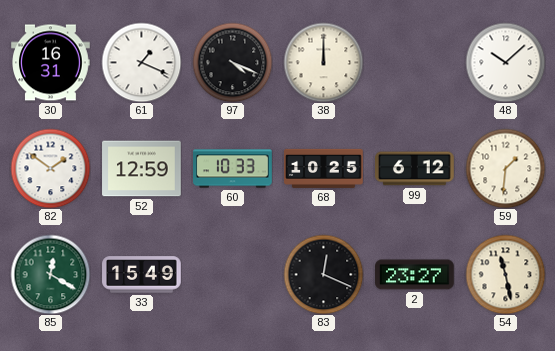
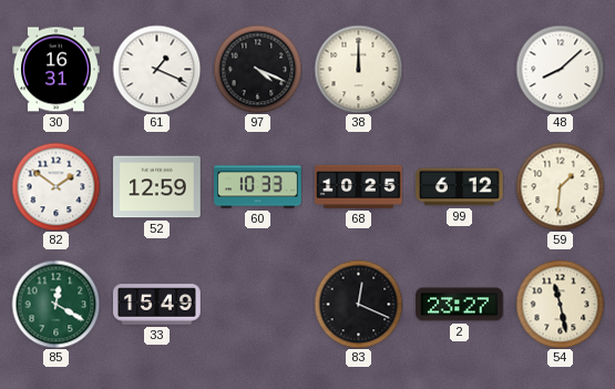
48: 10:08 -> 8:08 (560, 69)
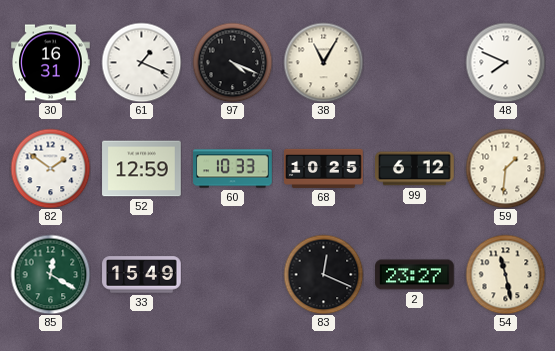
38: 12:00 -> 11:05 (323, 62)
48: 8:08 -> 7:49 (505, 62)
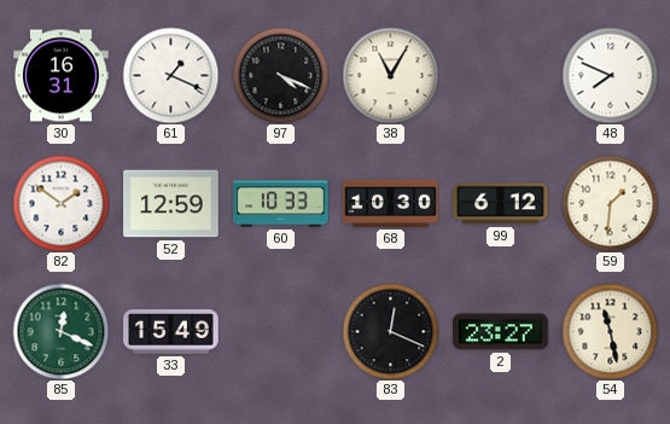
68: 10:25 -> 10:30 (391, 203)
85: 12:20 -> 12:19 (60, 331)
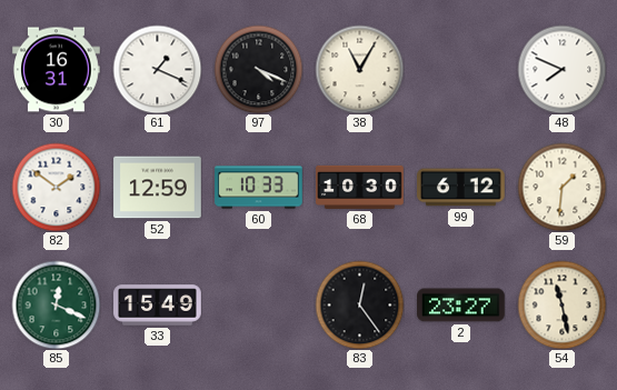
83: 12:19 -> 12:24 (359, 304)
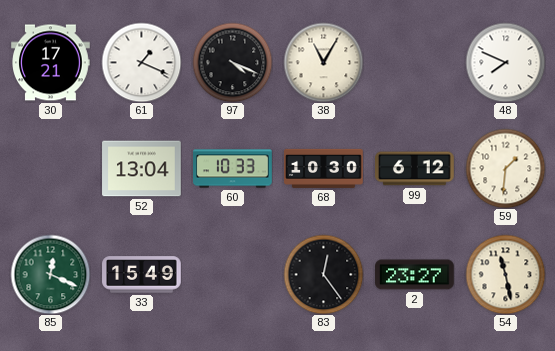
30: 16:31 -> 17:21 (51, 63)
82: 1:51 -> none (56, 187)
52: 12:59 -> 13:04 (142, 169)
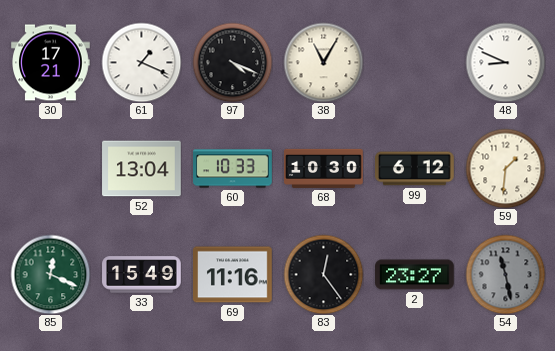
48: 7:49 -> 8:49 (505, 62)
69: none -> 11:16 (233, 275)
54 dial: cream -> grey (505, 274)
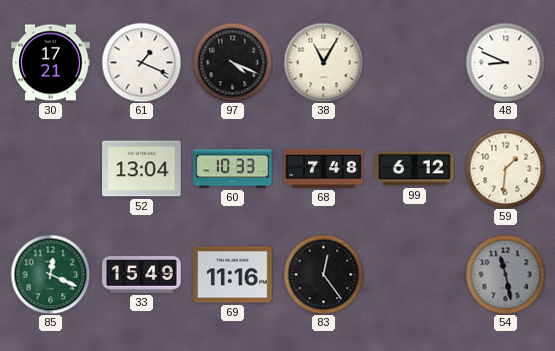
68: 10:30 -> 7:48 (324, 168)
2: 23:27 -> none (415, 275)
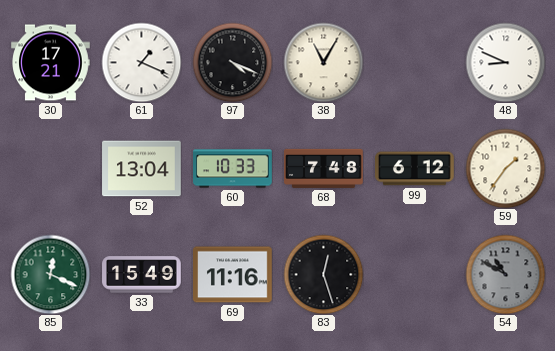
59: 1:31 -> 1:36 (505, 168)
83: 12:24 -> 12:27 (323, 274)
54: 11:28 -> 10:50 (505, 274)
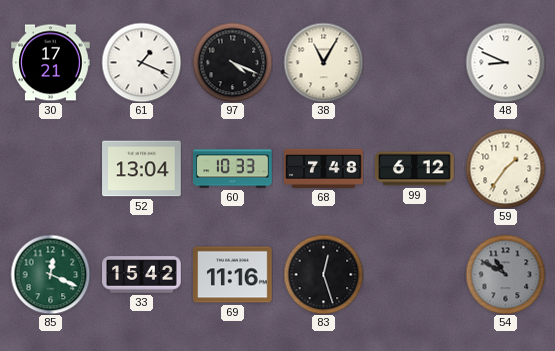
33: 15:49 -> 15:42 (142, 275)
